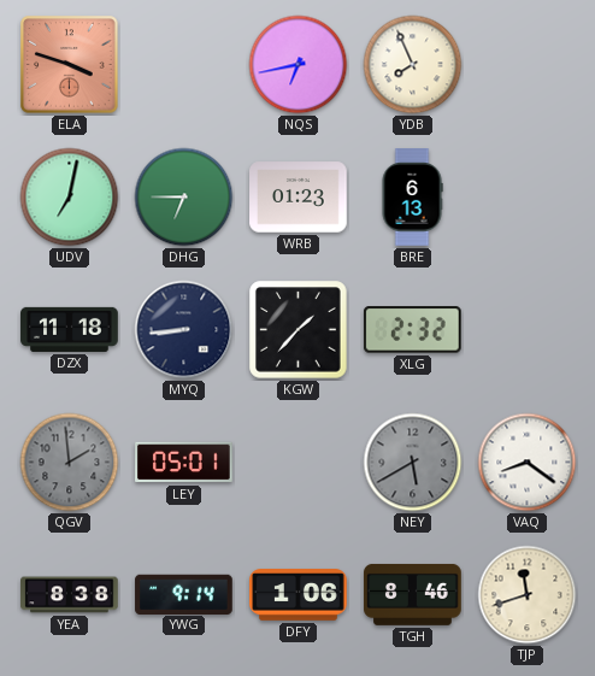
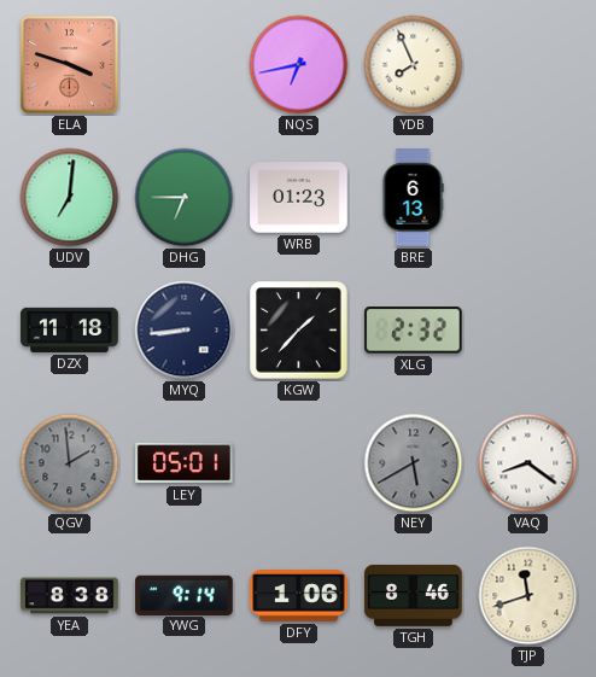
UDV: 7:02 -> 7:01 (70, 198)
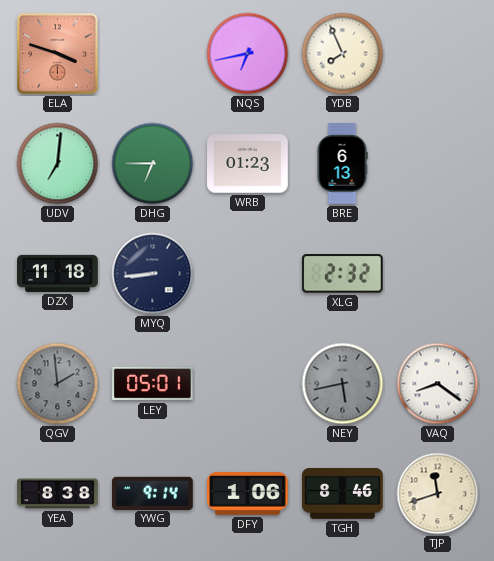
KGW: 1:37 -> none (299, 331)
NEY: 5:40 -> 5:43 (343, 384)
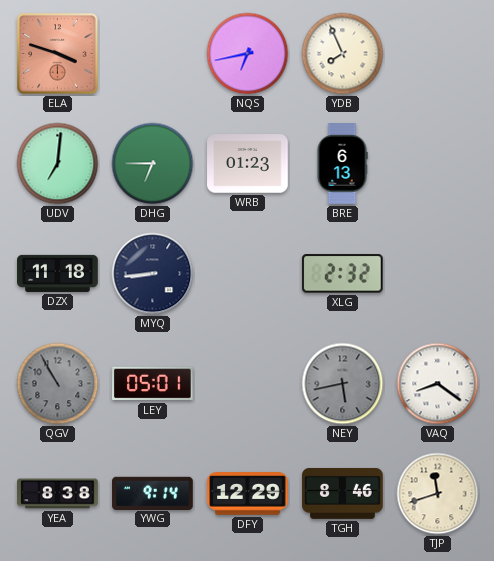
QGV: 1:59 -> 10:55 (58, 384)
DFY: 1:06 -> 12:29 (248, 494)
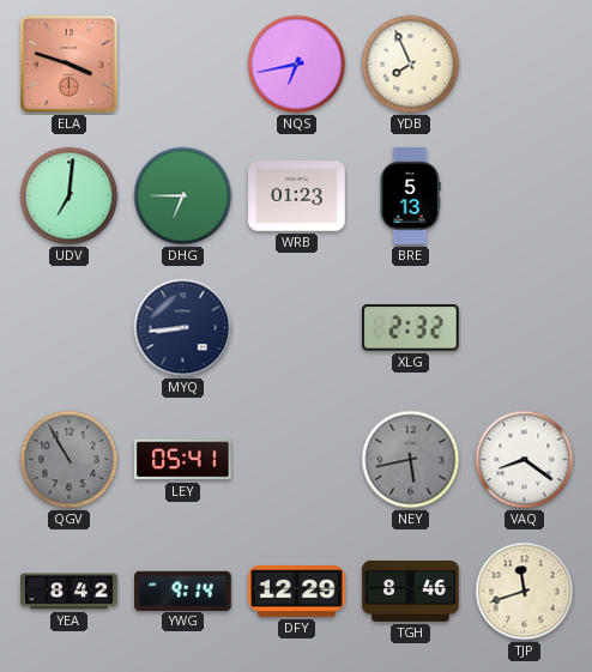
BRE: 6:13 -> 5:13 (410, 196)
DZX: 11:18 -> none (58, 273)
LEY: 05:01 -> 05:41 (183, 460)
YEA: 8:38 -> 8:42 (70, 592)
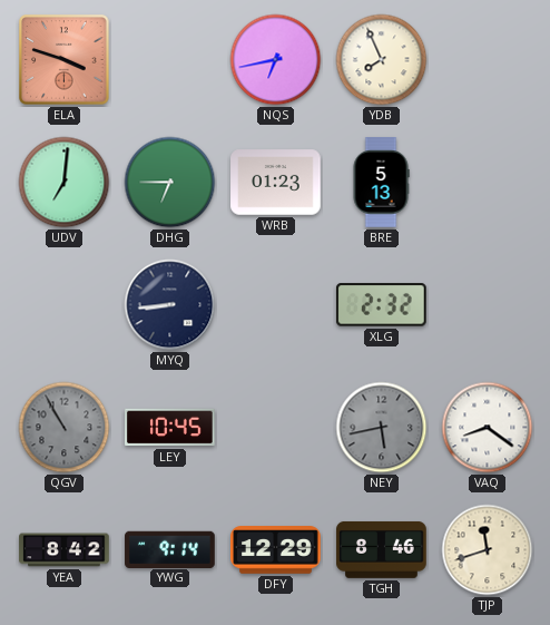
LEY: 05:41 -> 10:45 (170, 428)
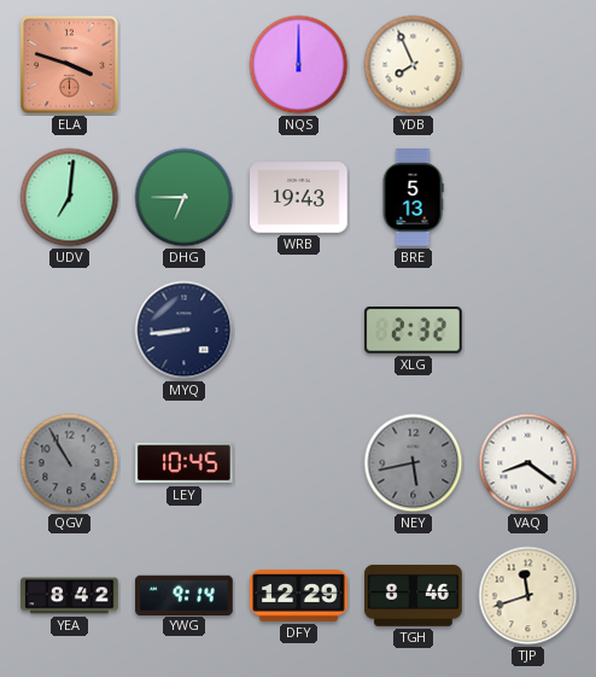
NQS: 6:43 -> 12:00 (299, 65)
WRB: 01:23 -> 19:43 (299, 198)
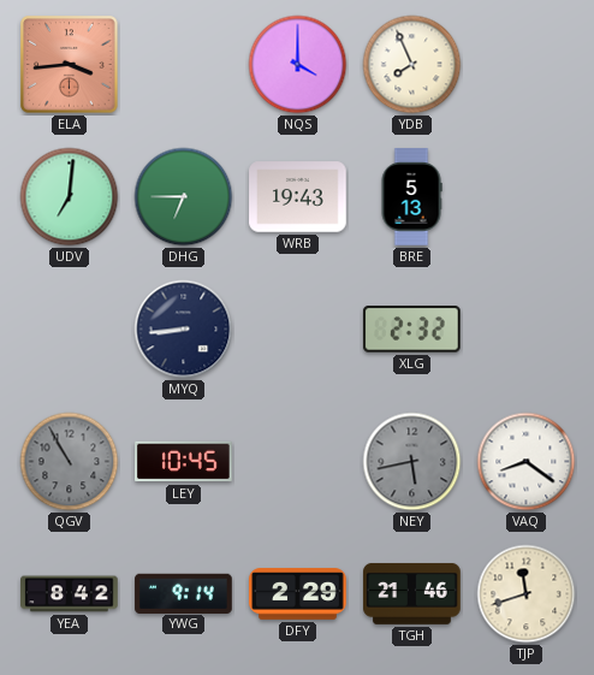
ELA: 3:48 -> 3:44 (70, 65)
NQS: 12:00 -> 4:00 (298, 65)
DFY: 12:29 -> 2:29 (298, 594)
TGH: 8:46 -> 21:46 (412, 593)
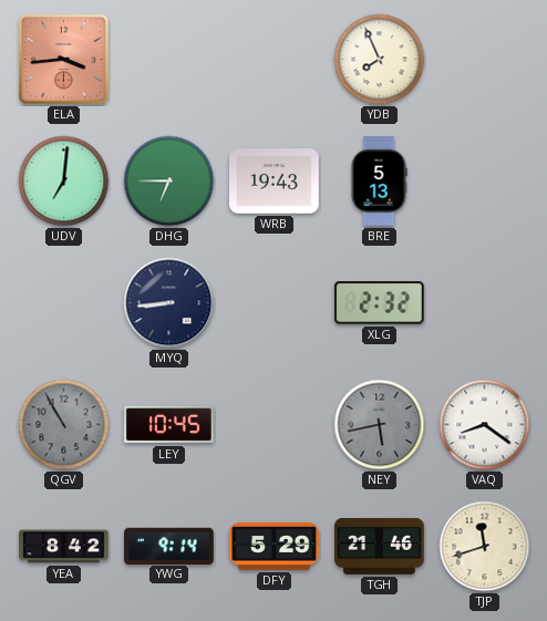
NQS: 4:00 -> none (298, 65)
DFY: 2:29 -> 5:29 (275, 547)
